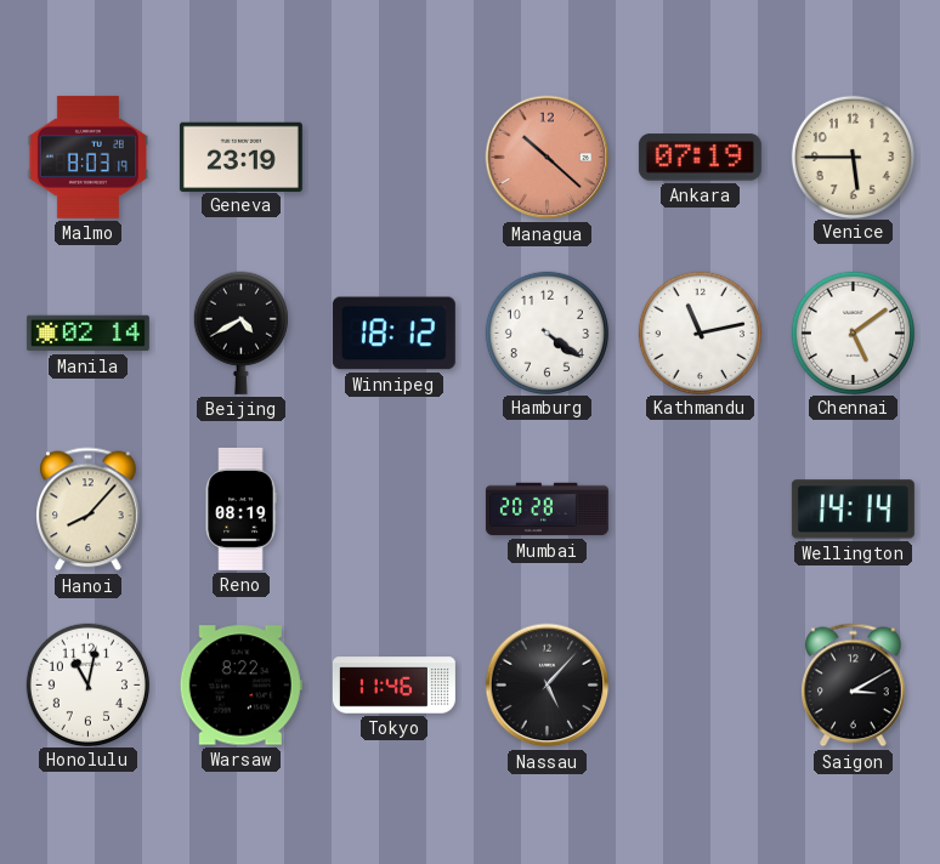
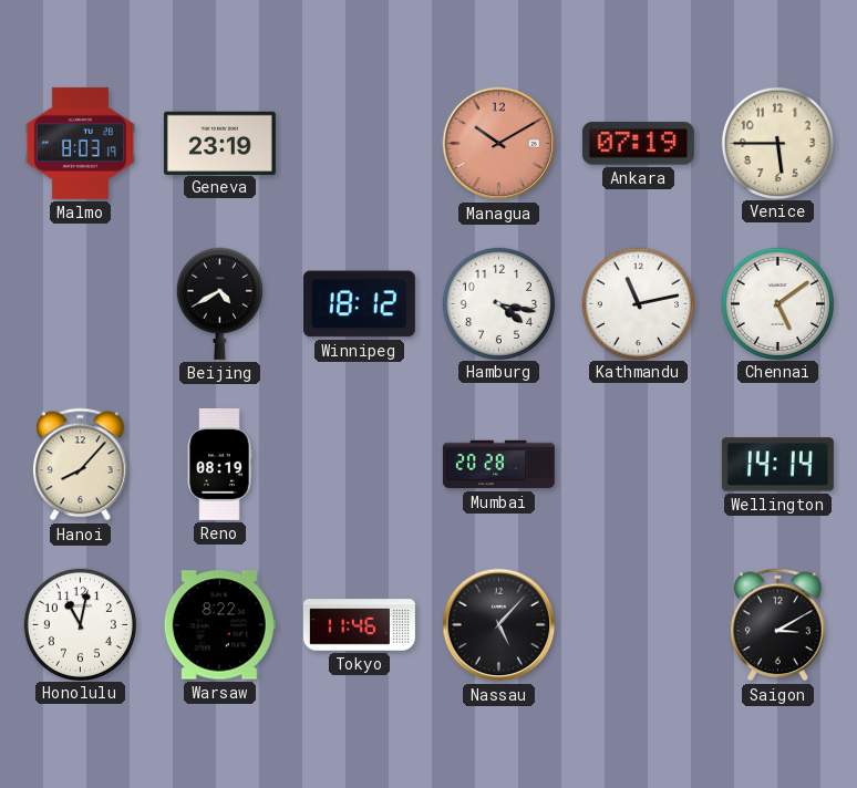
Managua: 10:22 -> 10:10 (499, 144)
Manila: 02:14 -> none (87, 334)
Hamburg: 4:21 -> 4:17 (498, 303)
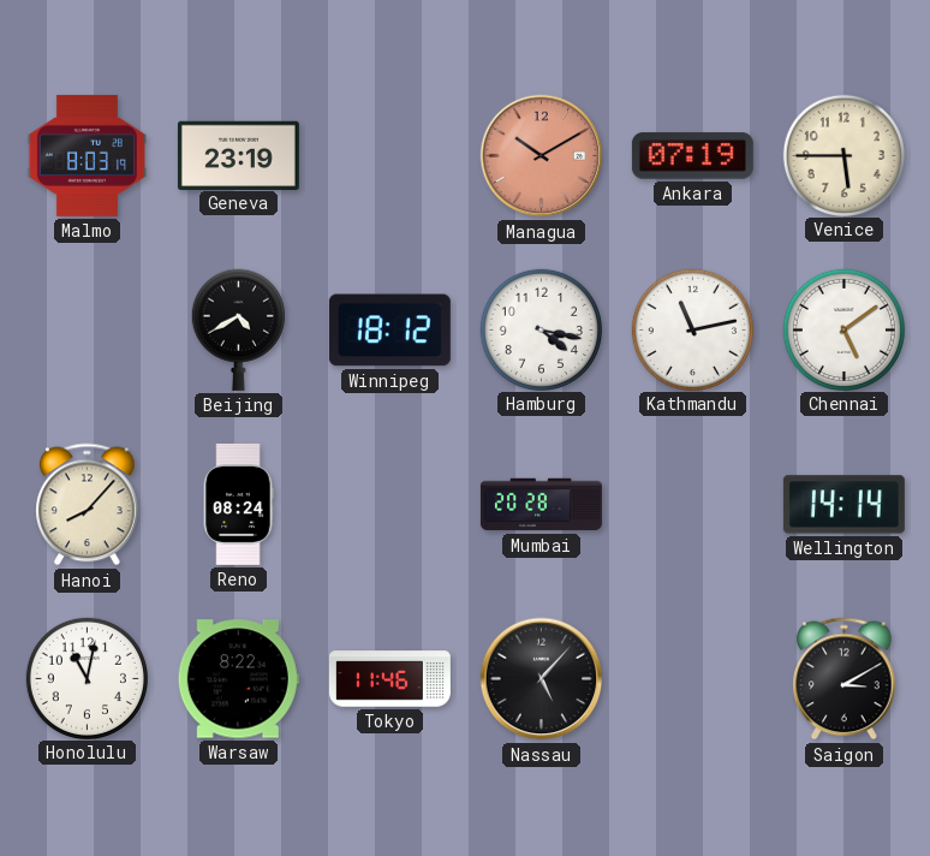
Reno: 08:19 -> 08:24 (238, 504)
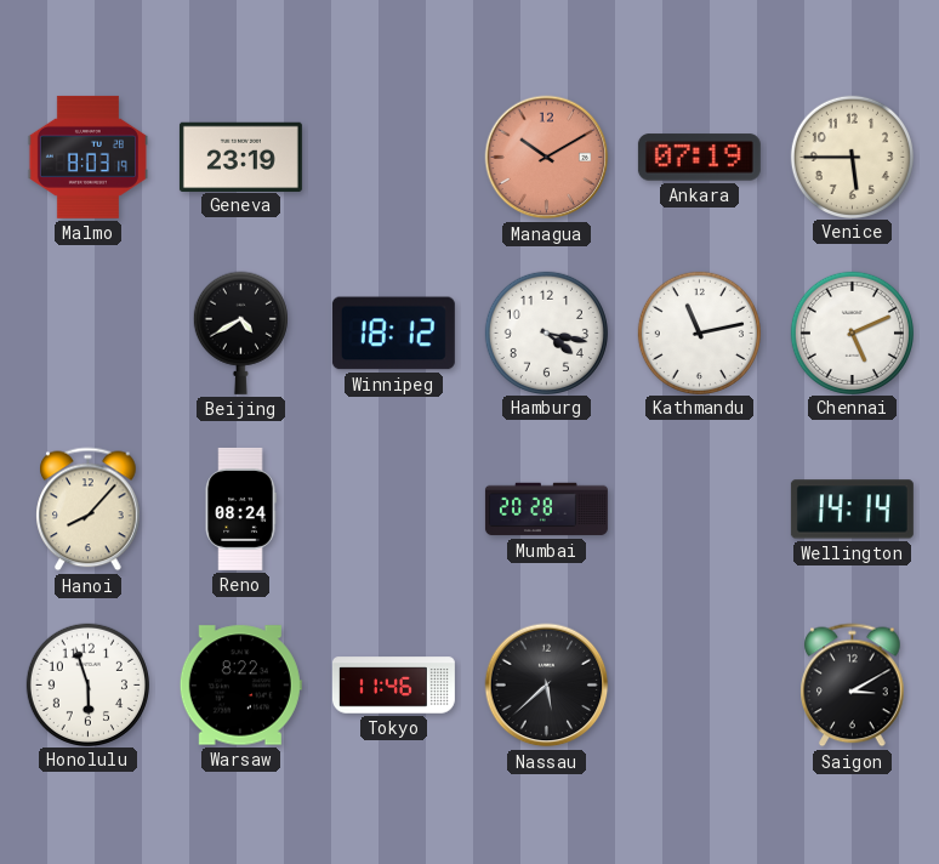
Chennai: 5:09 -> 5:11 (852, 332)
Honolulu: 11:02 -> 5:57 (87, 684)
Nassau: 5:07 -> 5:38 (547, 686)
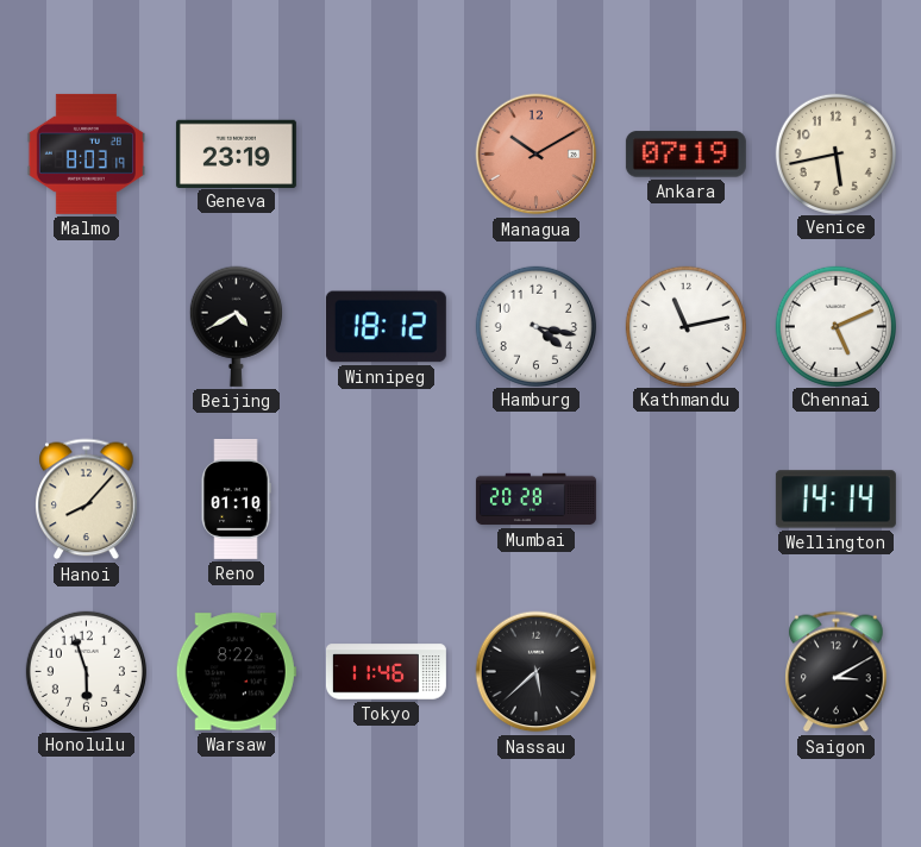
Venice: 5:45 -> 5:43 (835, 153)
Reno: 08:24 -> 01:10 (236, 498)
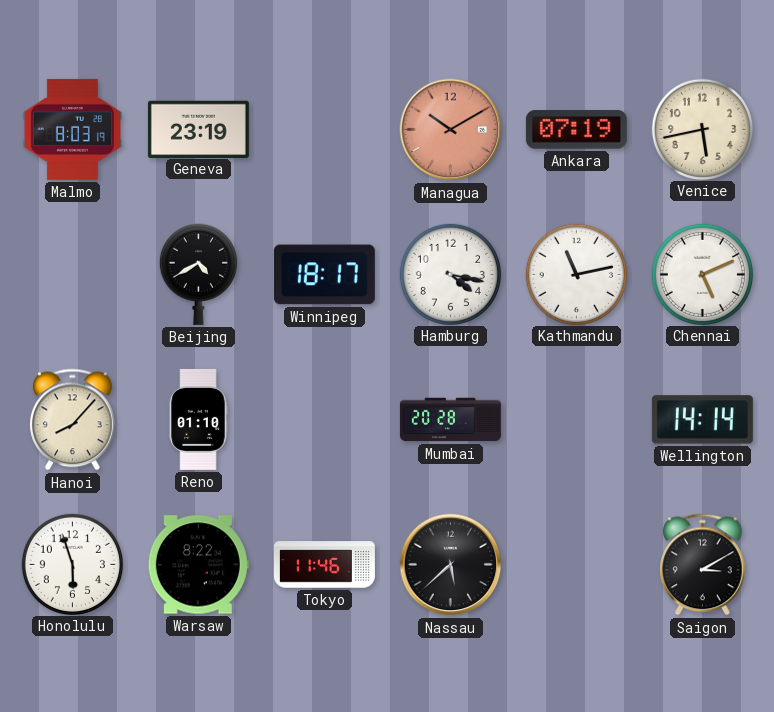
Winnipeg: 18:12 -> 18:17 (324, 275)
